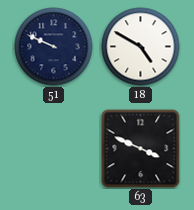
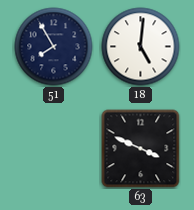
51: 9:49 -> 7:55 (54, 47)
18: 4:50 -> 5:01 (141, 47)
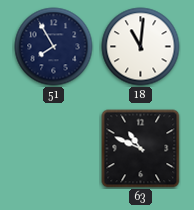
18: 5:01 -> 11:01 (141, 47)
63: 3:49 -> 10:49 (141, 149)
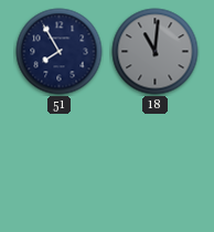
18 dial: white -> grey (156, 52)
63: 10:49 -> none (141, 149)
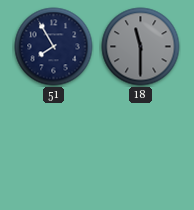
18: 11:01 -> 11:30 (141, 47)
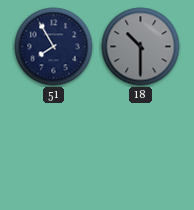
18: 11:30 -> 10:30 (141, 47)
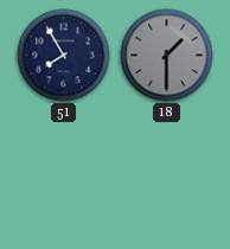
18: 10:30 -> 1:30 (167, 56)
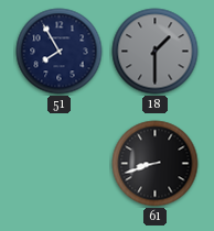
61: none -> 8:42 (156, 164)
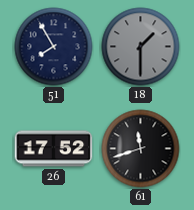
26: none -> 17:52 (54, 149)
61: 8:42 -> 11:42 (141, 149)
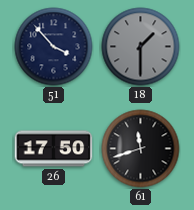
51: 7:55 -> 3:53 (54, 47)
26: 17:52 -> 17:50 (54, 149)
